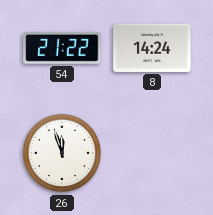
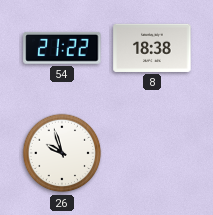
8: 14:24 -> 18:38 (152, 48)
26: 11:57 -> 9:57 (62, 153)
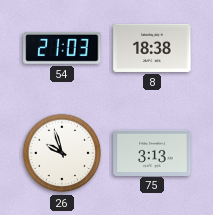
54: 21:22 -> 21:03 (62, 48)
75: none -> 3:13 (152, 152)
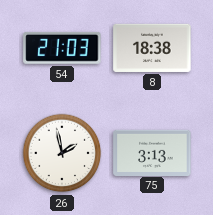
26: 9:57 -> 1:58 (62, 153)
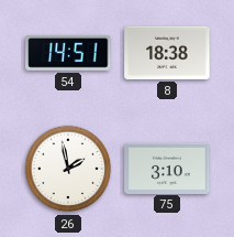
54: 21:03 -> 14:51 (68, 53)
75: 3:13 -> 3:10 (167, 168)
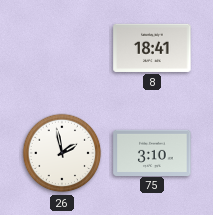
54: 14:51 -> none (68, 53)
8: 18:38 -> 18:41 (152, 48)
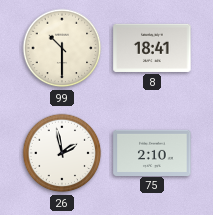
99: none -> 10:30 (62, 48)
75: 3:10 -> 2:10 (152, 152)
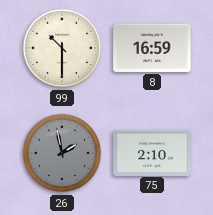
8: 18:41 -> 16:59 (152, 48)
26 dial: white -> grey (62, 153)
